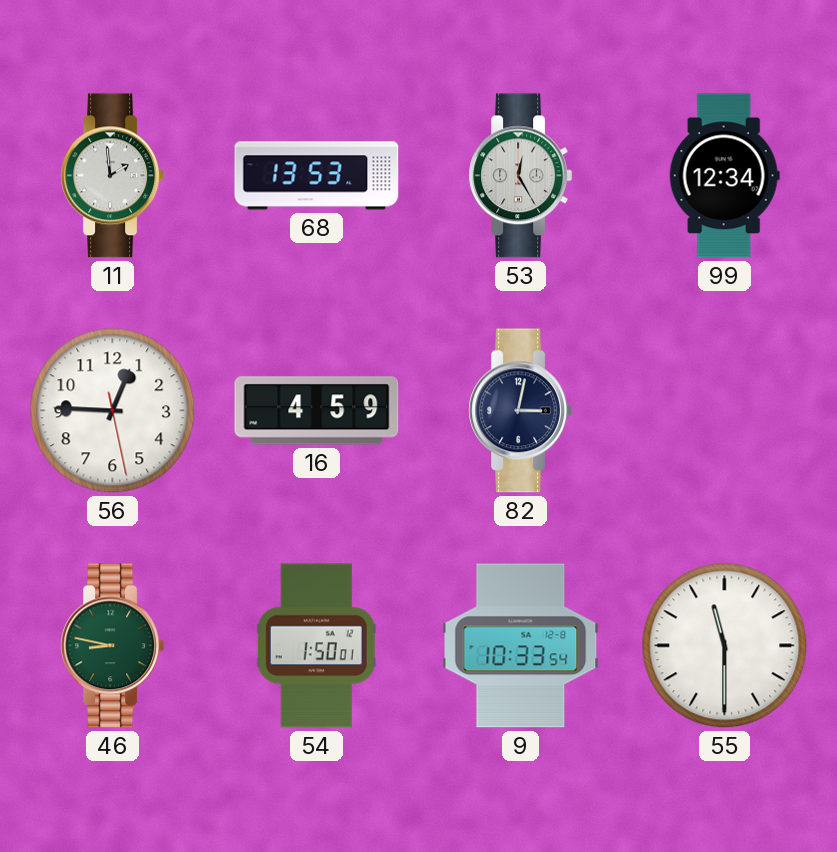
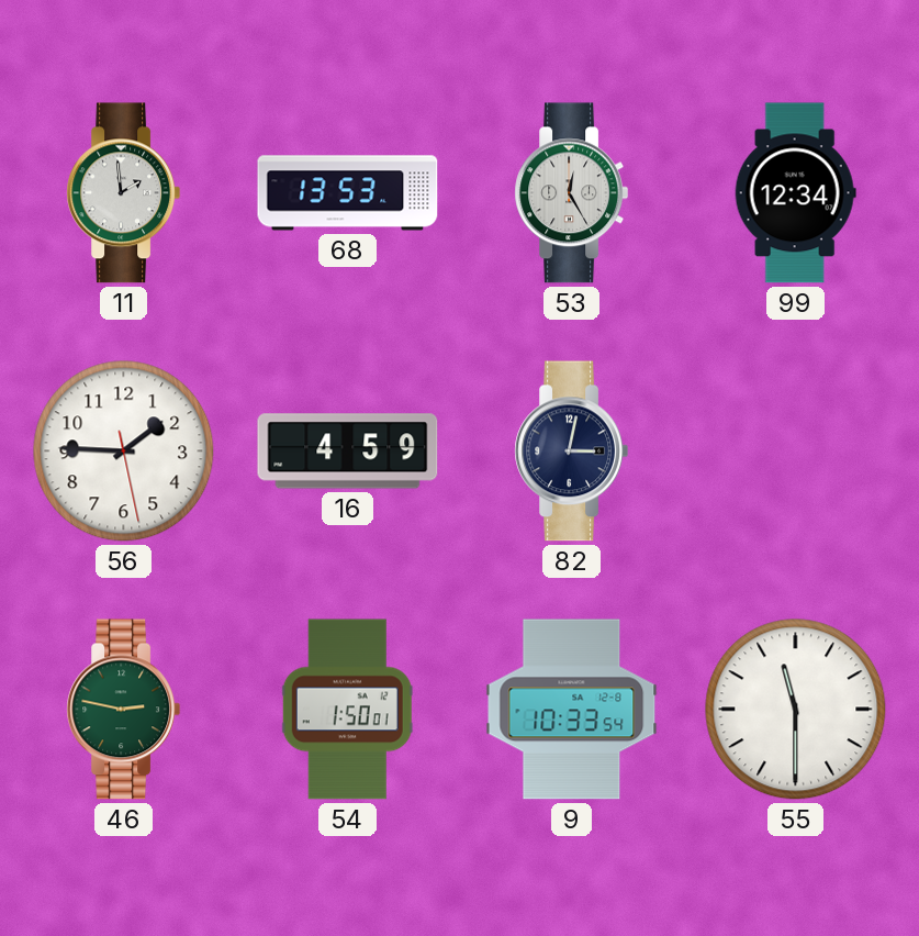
56: 12:45 -> 1:45 (124, 452)
46: 8:47 -> 2:47 (124, 710)
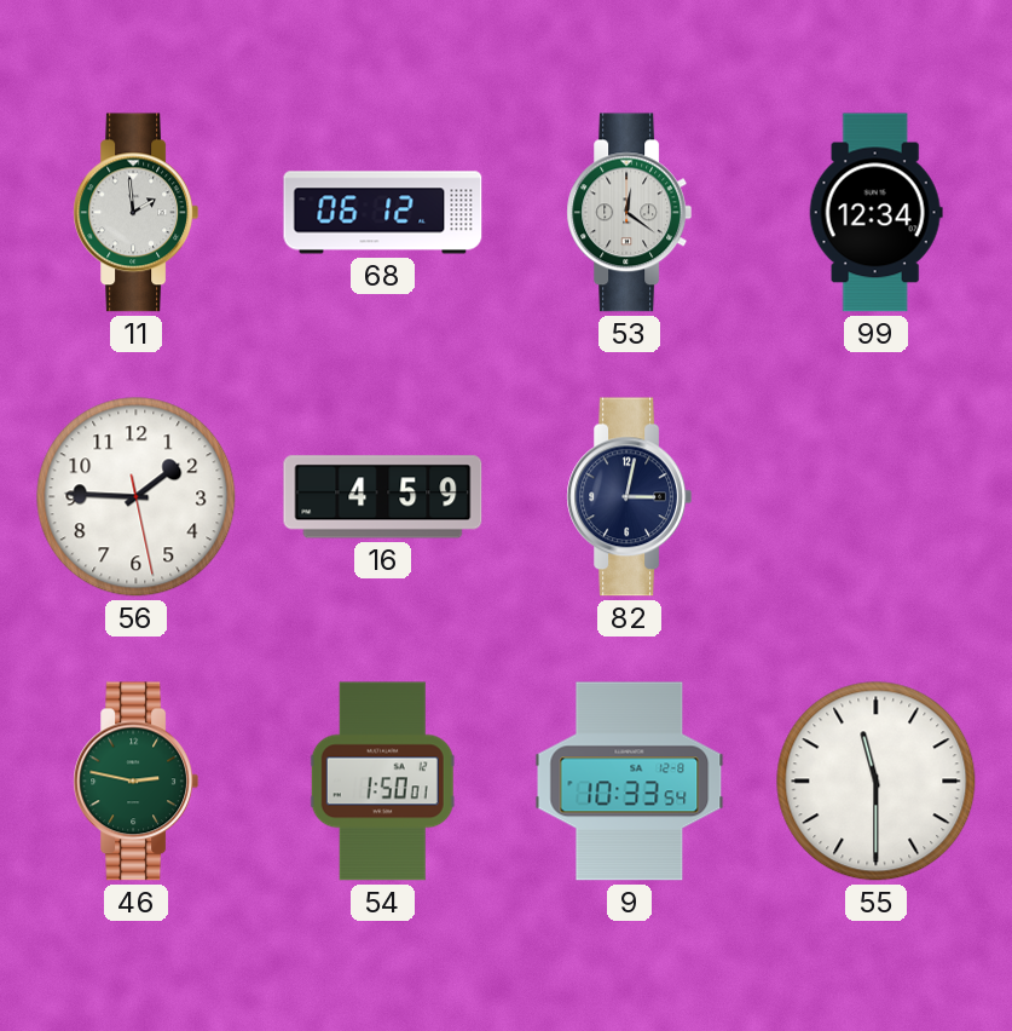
68: 13:53 -> 06:12 (383, 213)
53: 12:25 -> 12:21 (630, 213)
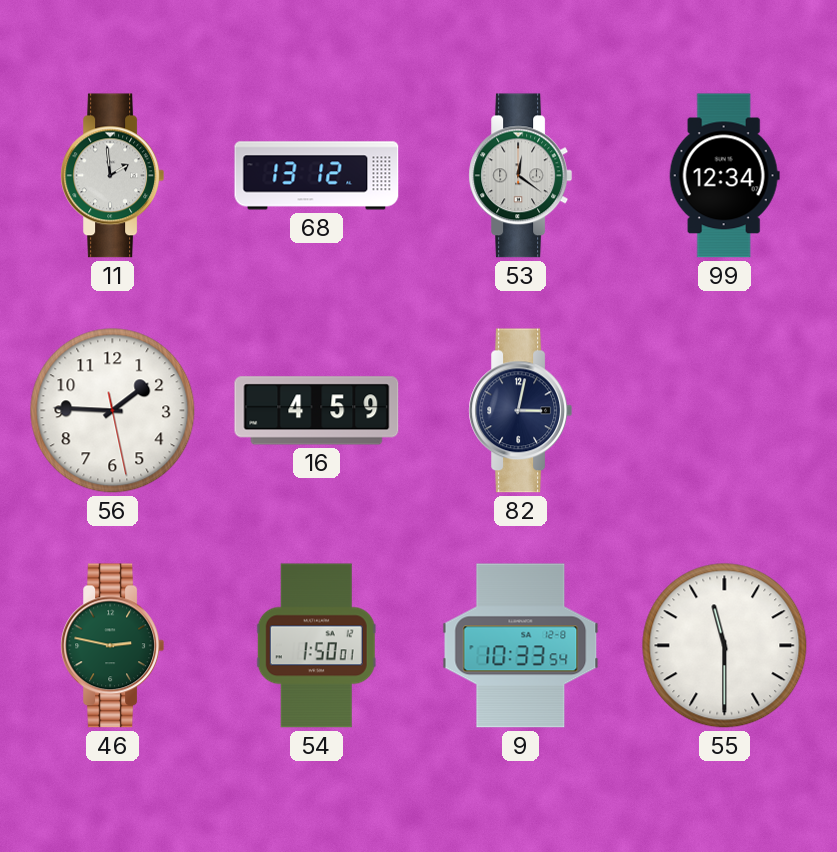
68: 06:12 -> 13:12 (317, 176)
